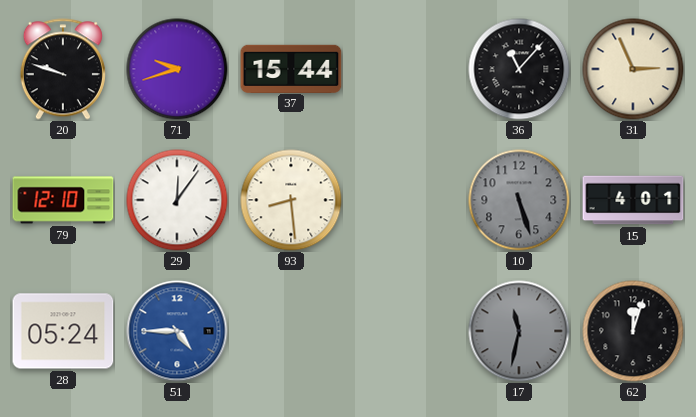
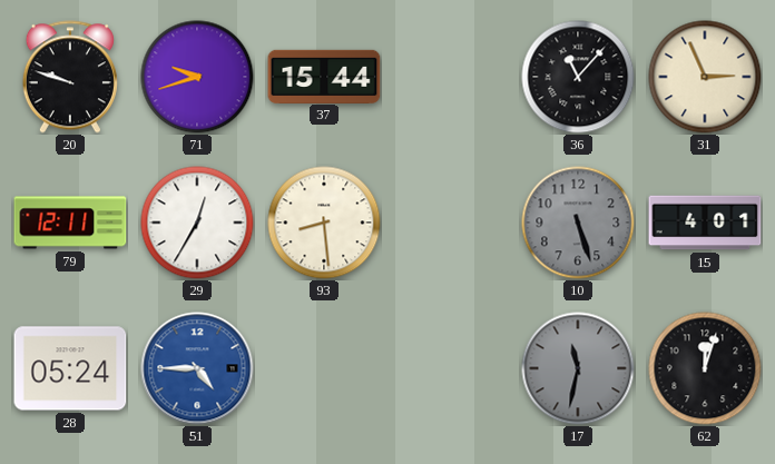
79: 12:10 -> 12:11 (70, 223)
29: 12:06 -> 12:35 (197, 223)
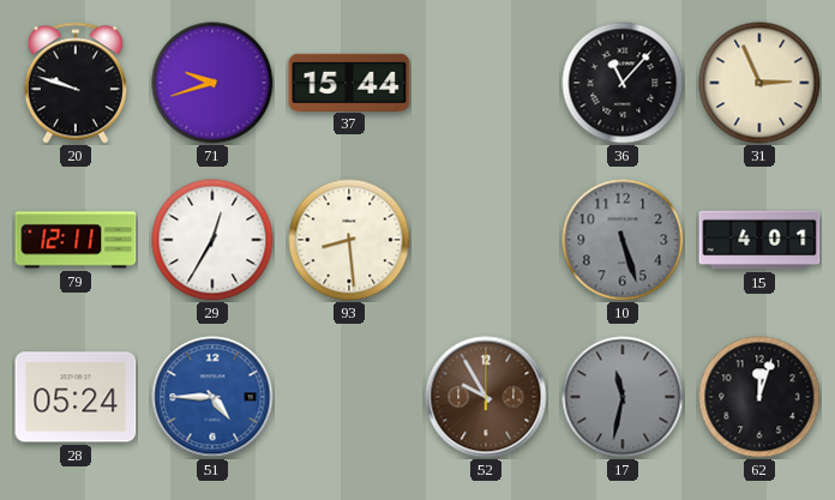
52: none -> 9:55 (486, 397)
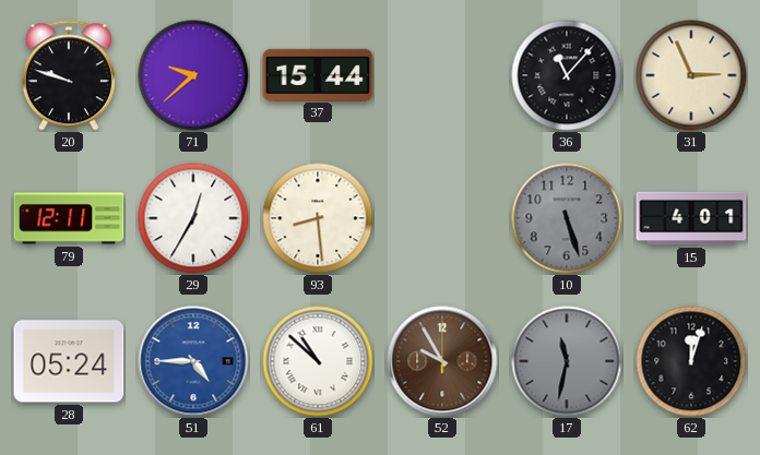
71: 9:42 -> 9:38 (193, 75)
61: none -> 10:52 (318, 361)
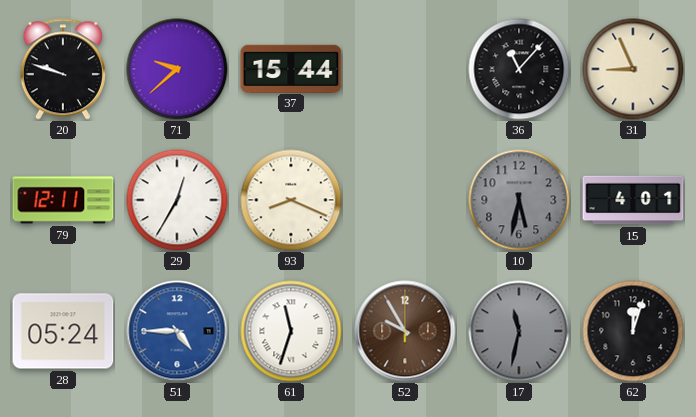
31: 2:56 -> 8:56 (633, 69)
93: 8:29 -> 8:19 (291, 200)
10: 5:27 -> 5:32 (519, 200)
61: 10:52 -> 11:33 (291, 331)
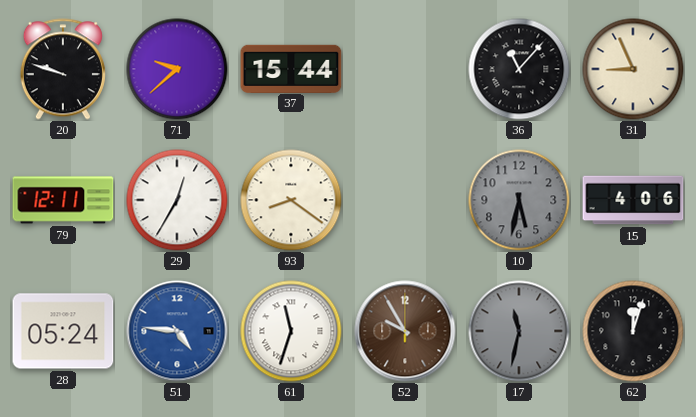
93: 8:19 -> 8:21 (291, 200)
15: 4:01 -> 4:06 (633, 200)
51: 4:45 -> 4:46 (177, 331)
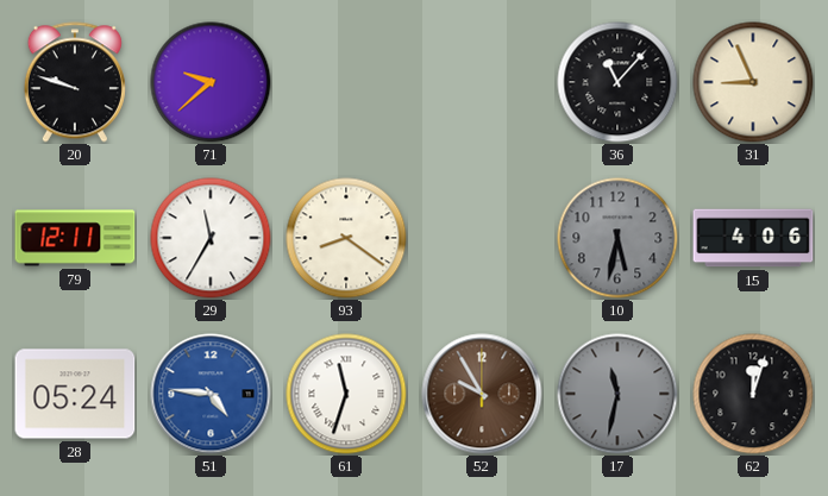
37: 15:44 -> none (291, 68)
29: 12:35 -> 11:35 (211, 238)
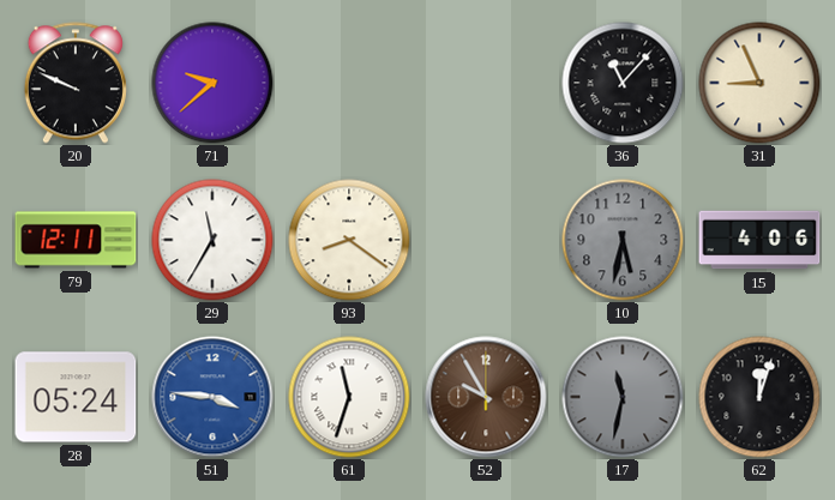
20: 9:48 -> 9:49 (76, 83)
51: 4:46 -> 3:46 (212, 397)
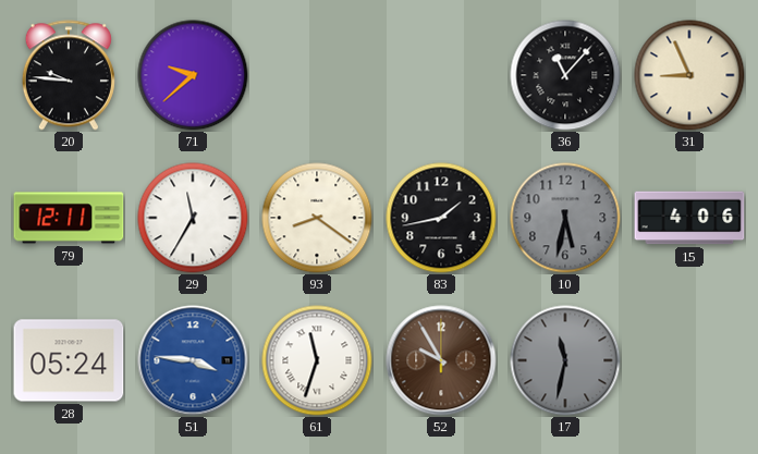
20: 9:49 -> 9:46 (69, 75)
83: none -> 1:43 (441, 218)
62: 12:03 -> none (759, 397)
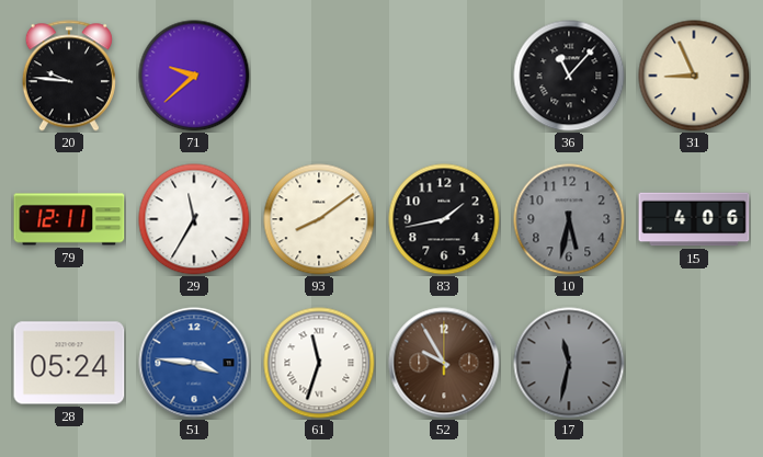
93: 8:21 -> 8:09 (319, 219)
